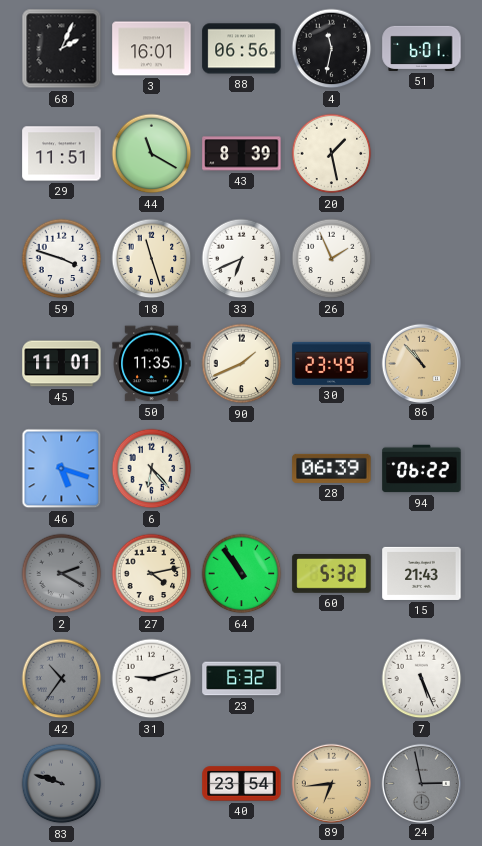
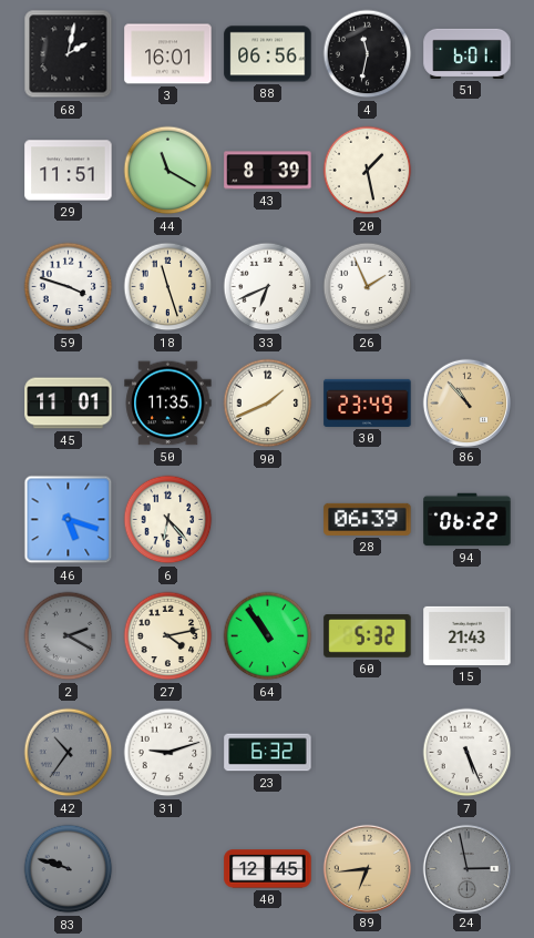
68: 2:04 -> 2:02 (69, 54)
40: 23:54 -> 12:45 (268, 869)
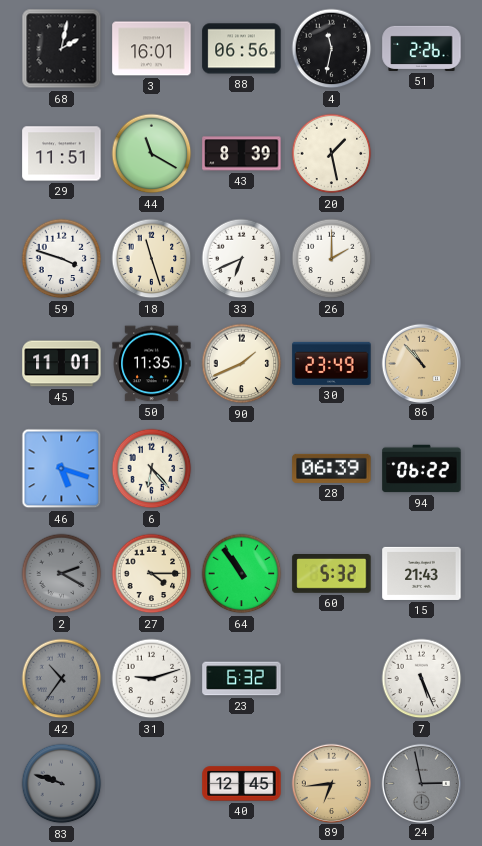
51: 6:01 -> 2:26 (422, 48)
26: 1:56 -> 2:00 (332, 259)
27: 4:13 -> 4:15 (152, 574)
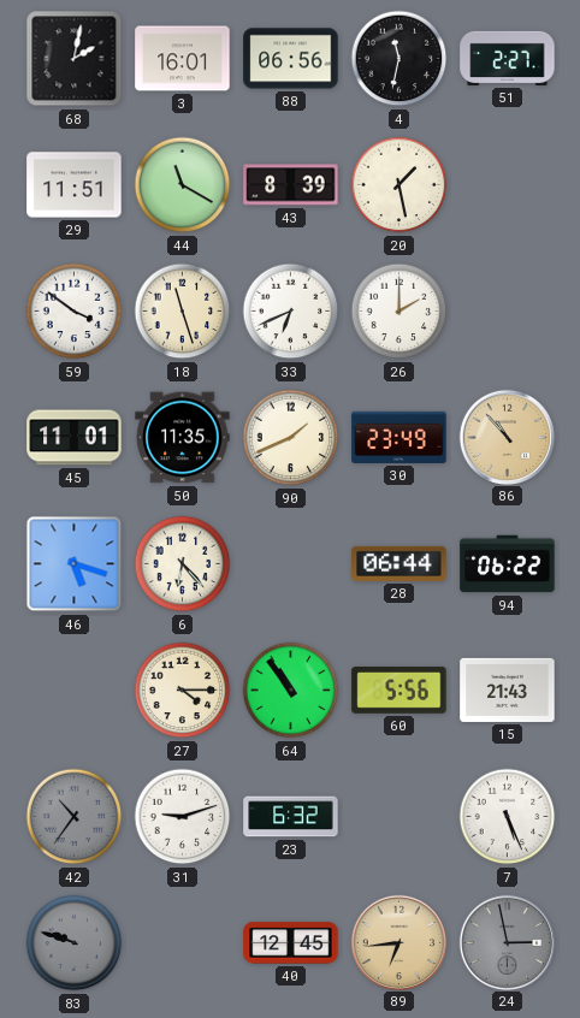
51: 2:26 -> 2:27 (508, 58)
59: 3:48 -> 3:51 (75, 312)
28: 06:39 -> 06:44 (400, 563)
2: 2:20 -> none (62, 574)
60: 5:32 -> 5:56 (400, 691)
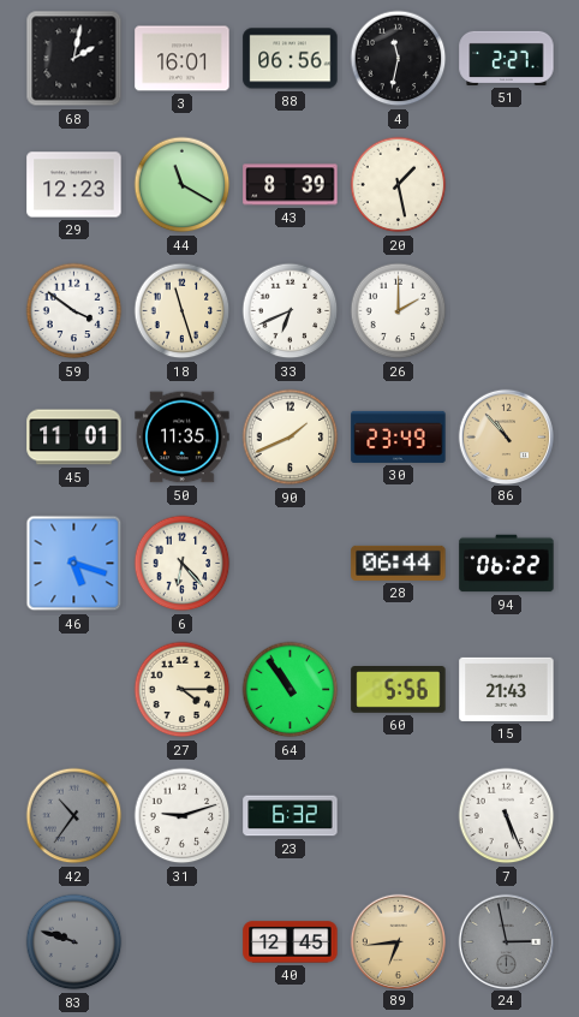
29: 11:51 -> 12:23 (74, 185)
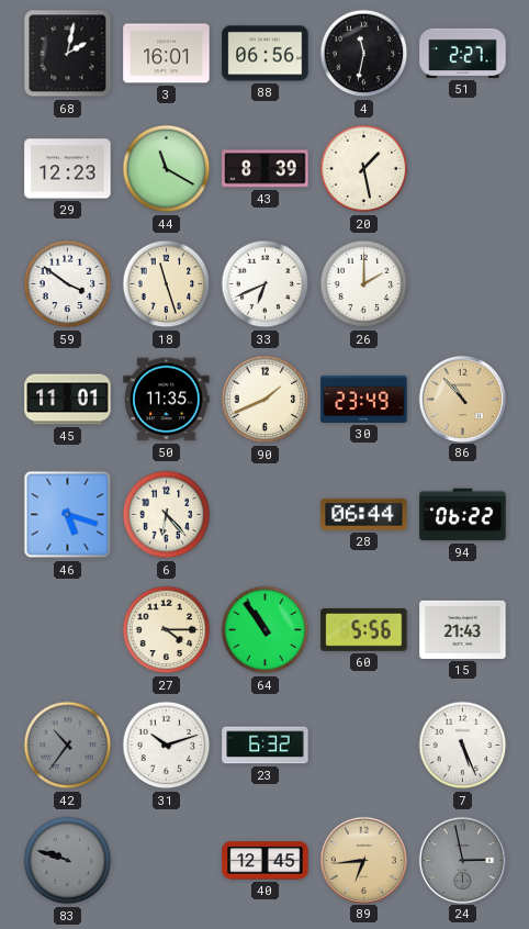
31: 9:12 -> 10:12 (167, 746)
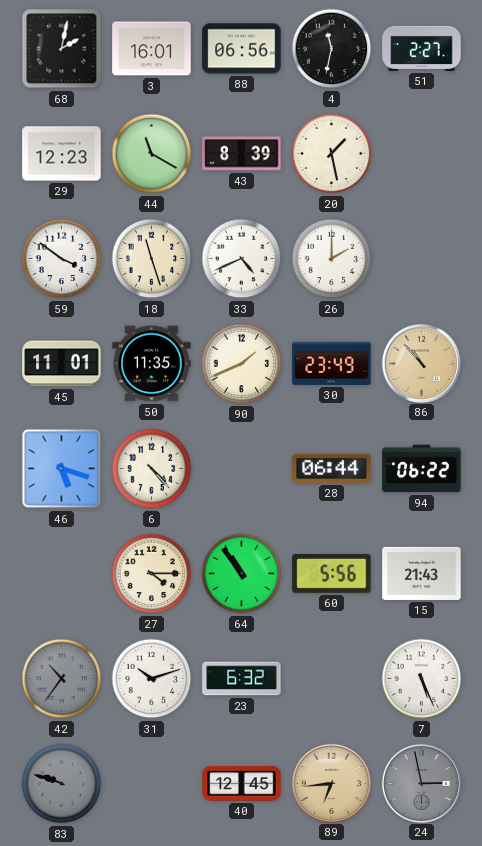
33: 6:41 -> 4:41 (242, 259)
6: 6:23 -> 4:23 (152, 469)
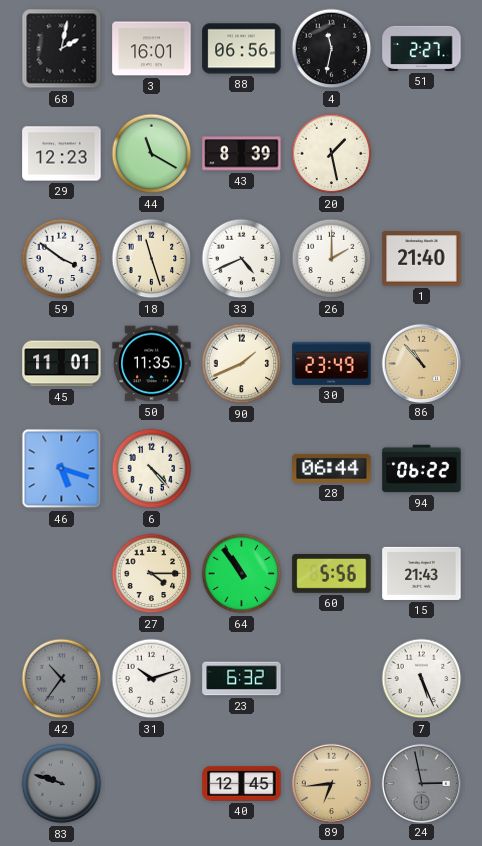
1: none -> 21:40 (422, 259)
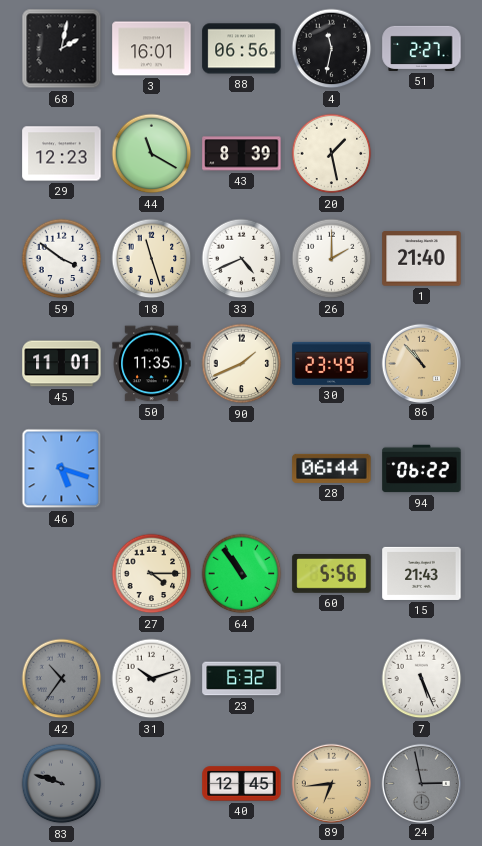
6: 4:23 -> none (152, 469)
